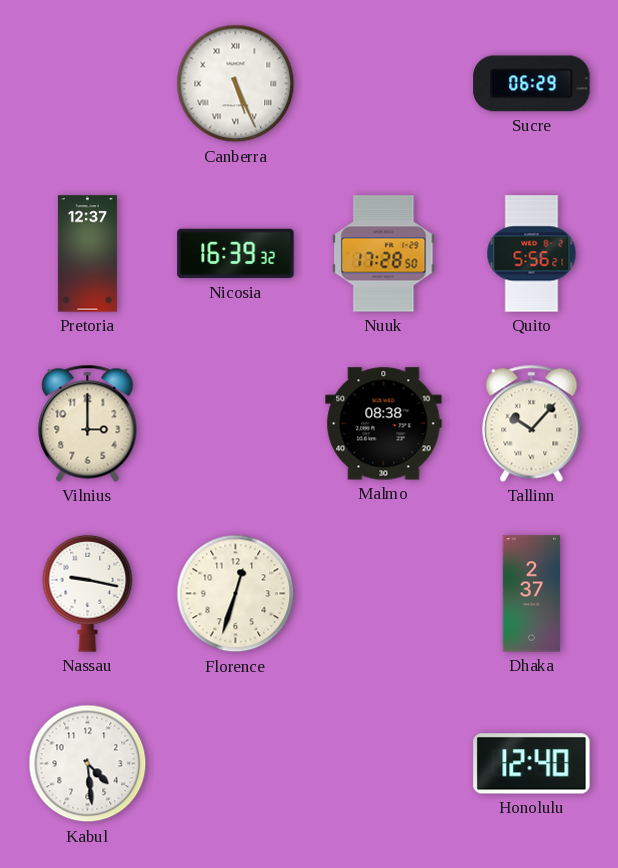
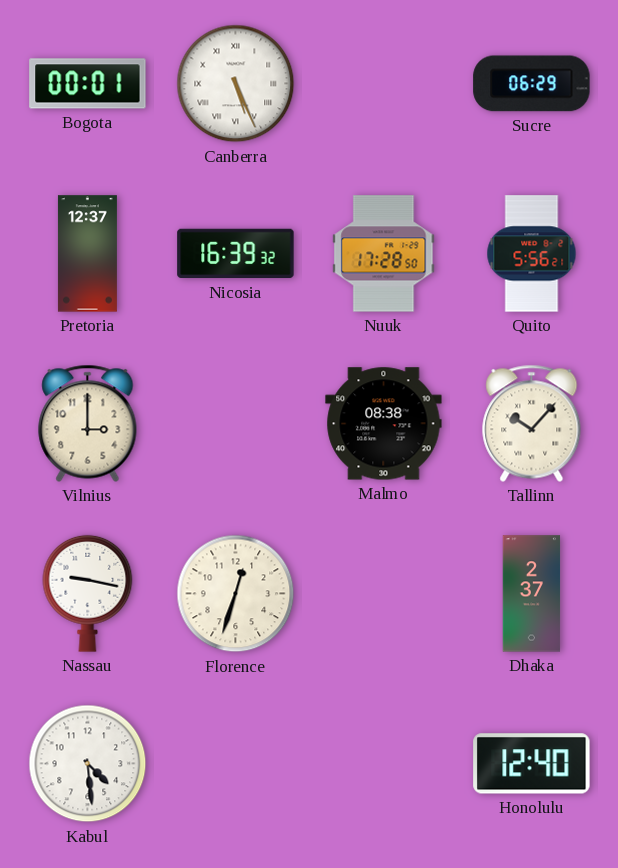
Bogota: none -> 00:01 (88, 84)
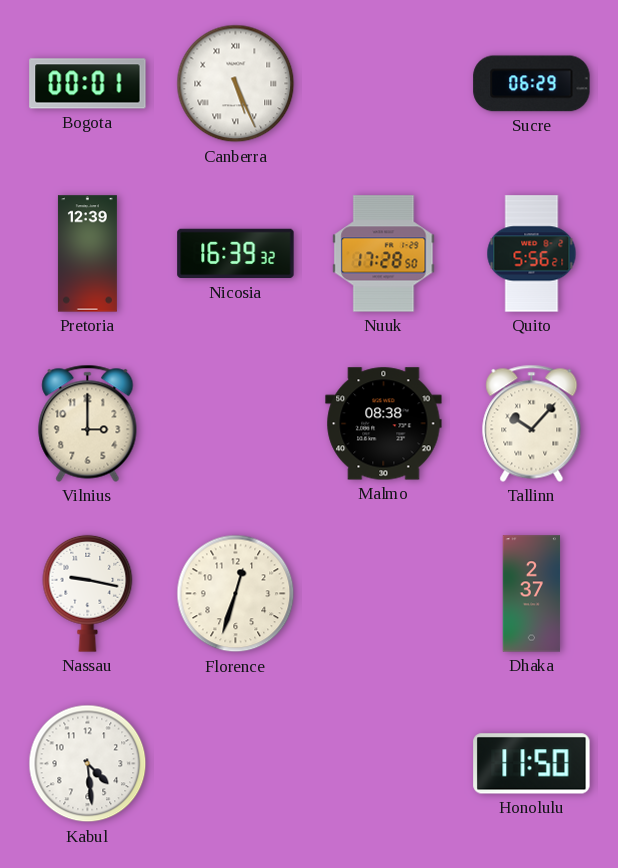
Pretoria: 12:37 -> 12:39 (87, 254)
Honolulu: 12:40 -> 11:50 (532, 764)
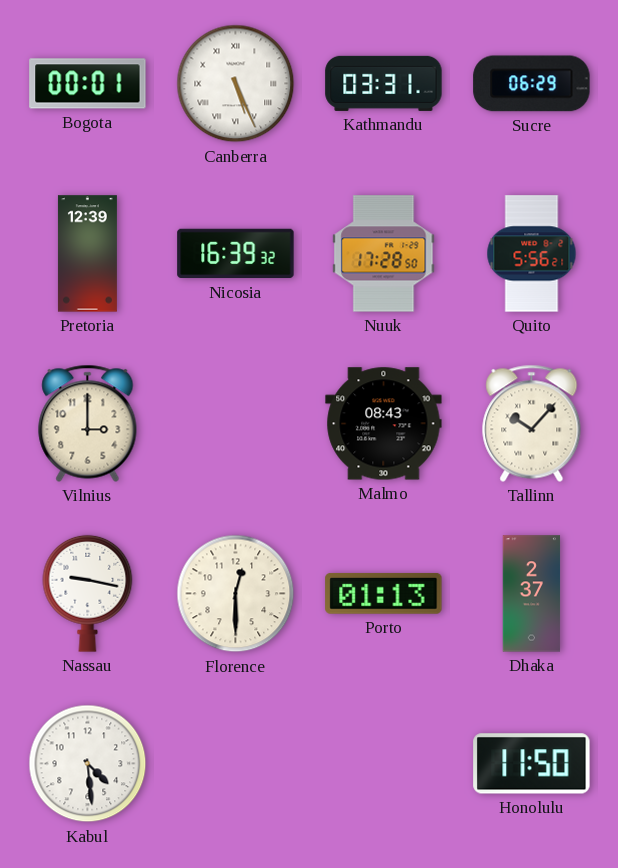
Kathmandu: none -> 03:31 (384, 83)
Malmo: 08:38 -> 08:43 (384, 424)
Florence: 12:33 -> 12:30 (236, 594)
Porto: none -> 01:13 (384, 593)
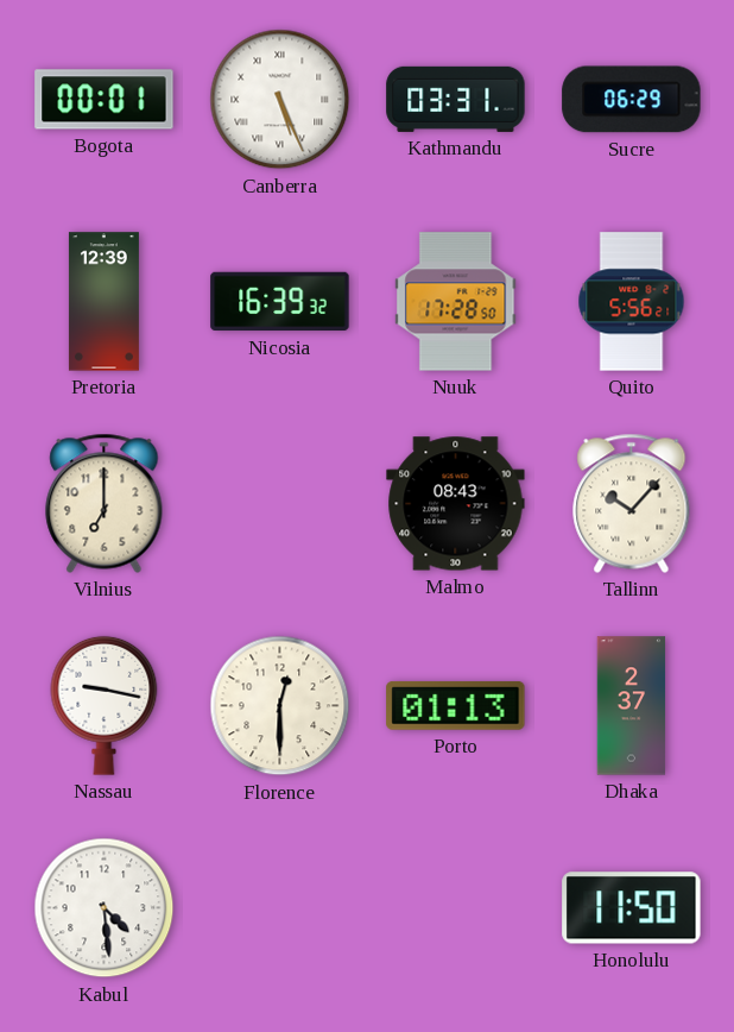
Vilnius: 3:00 -> 7:00 (105, 503)
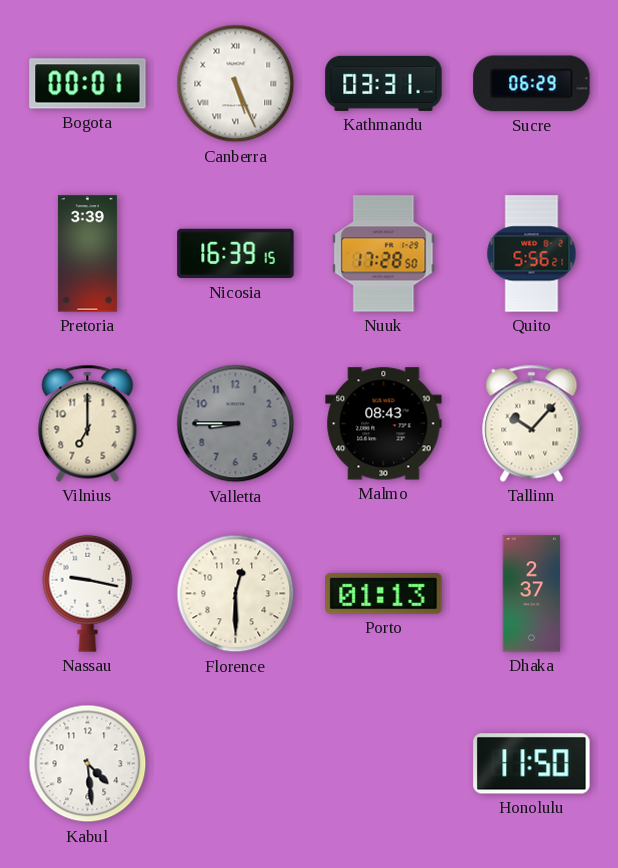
Pretoria: 12:39 -> 3:39 (87, 254)
Nicosia: 16:39:32 -> 16:39:15 (236, 254)
Valletta: none -> 8:45 (236, 424)
